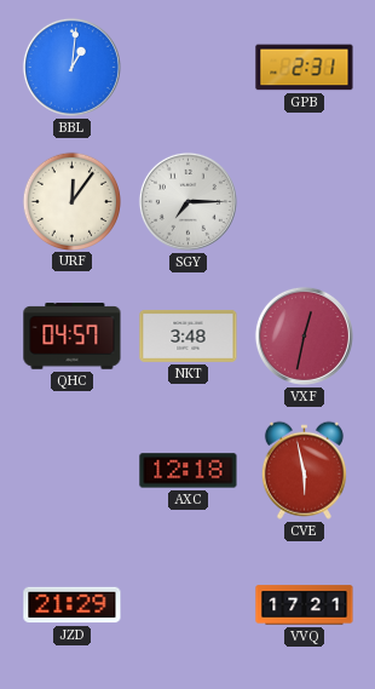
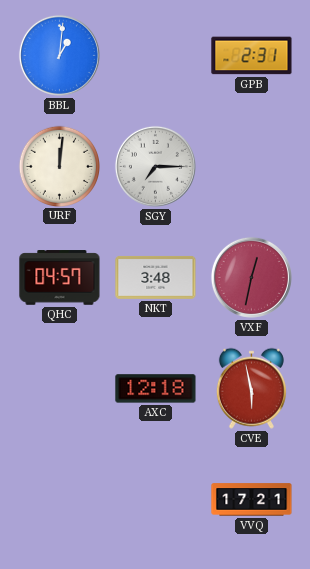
URF: 12:06 -> 12:01 (59, 166)
JZD: 21:29 -> none (73, 605)
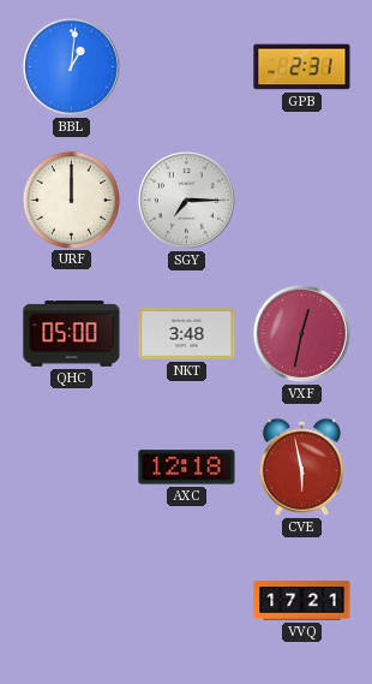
URF: 12:01 -> 12:00 (71, 200)
QHC: 04:57 -> 05:00 (72, 334)
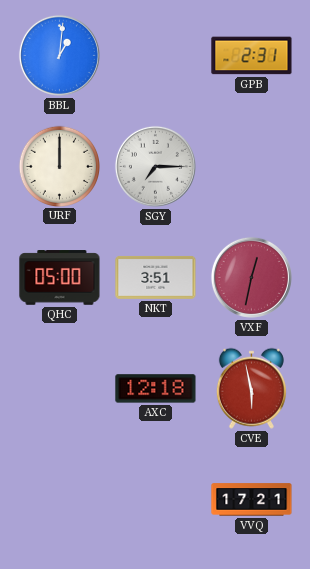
NKT: 3:48 -> 3:51 (156, 277)
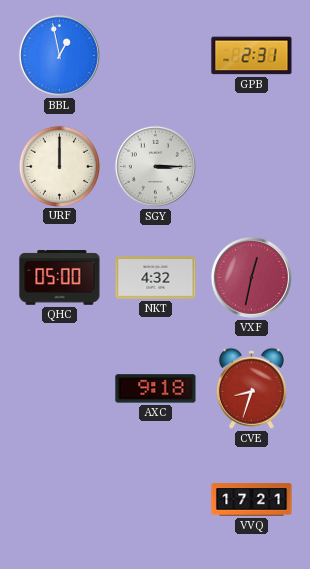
BBL: 1:01 -> 12:58 (59, 55)
SGY: 7:15 -> 3:15 (155, 166)
NKT: 3:51 -> 4:32 (156, 277)
AXC: 12:18 -> 9:18 (156, 389)
CVE: 5:58 -> 8:33 (251, 388)
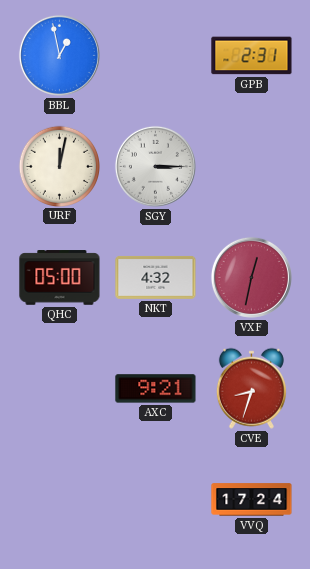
URF: 12:00 -> 12:02 (59, 166)
AXC: 9:18 -> 9:21 (156, 389)
VVQ: 17:21 -> 17:24 (252, 500)
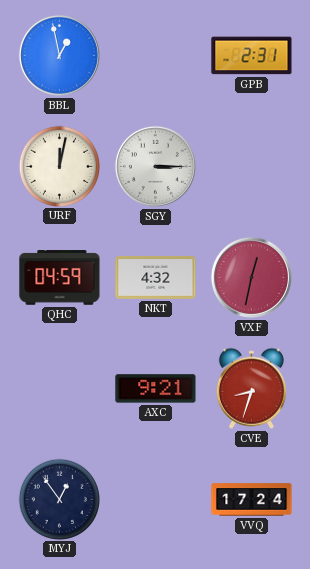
QHC: 05:00 -> 04:59 (60, 278)
MYJ: none -> 12:54 (59, 499)
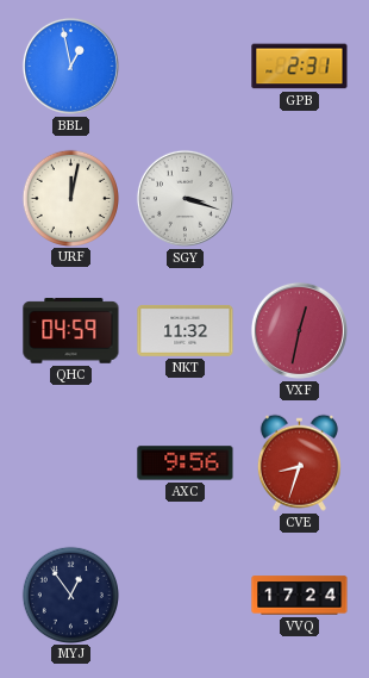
SGY: 3:15 -> 3:18 (185, 198)
NKT: 4:32 -> 11:32 (186, 330)
AXC: 9:21 -> 9:56 (186, 464)
